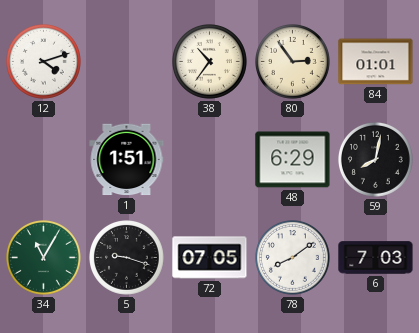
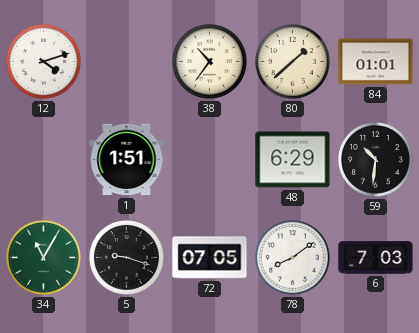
80: 2:54 -> 1:38 (293, 62)
59: 8:02 -> 10:31 (376, 160)
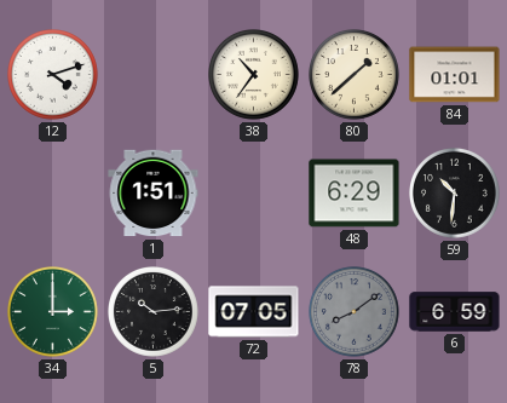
34: 11:05 -> 3:00 (53, 312)
5: 9:18 -> 10:14 (154, 312)
78 dial: white -> grey (355, 312)
6: 7:03 -> 6:59 (455, 312)
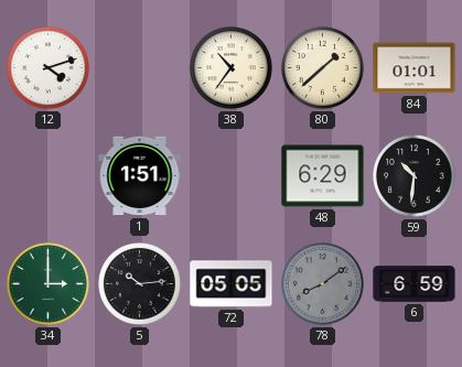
72: 07:05 -> 05:05 (232, 284)
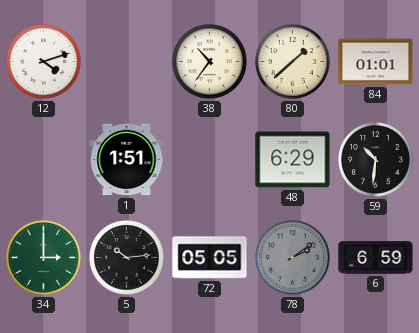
78: 8:09 -> 2:09 (293, 258)
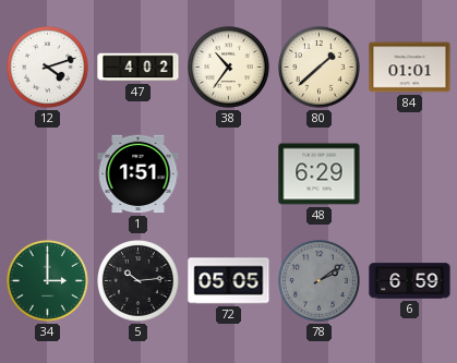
47: none -> 4:02 (139, 68)
59: 10:31 -> none (376, 160)
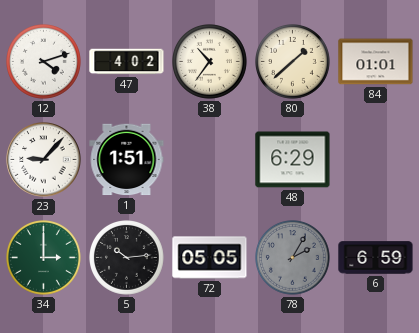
23: none -> 9:07 (44, 160)
78: 2:09 -> 2:05 (293, 258)
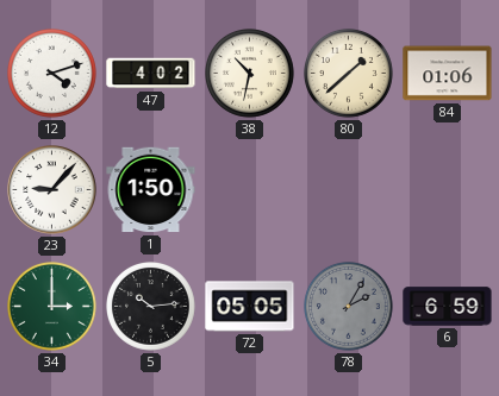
38: 10:36 -> 10:32 (250, 74)
84: 01:01 -> 01:06 (448, 74)
1: 1:51 -> 1:50 (151, 190)
48: 6:29 -> none (293, 160)
